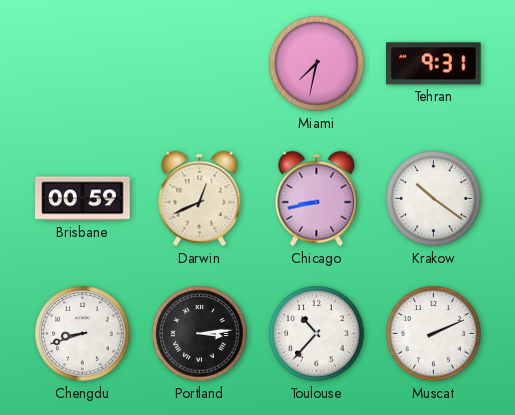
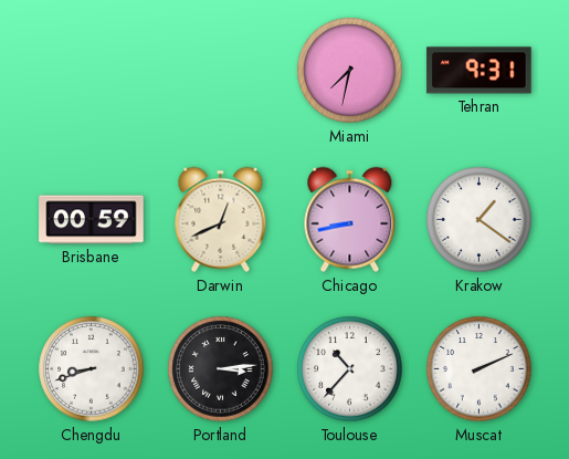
Krakow: 10:21 -> 1:21 (480, 220)
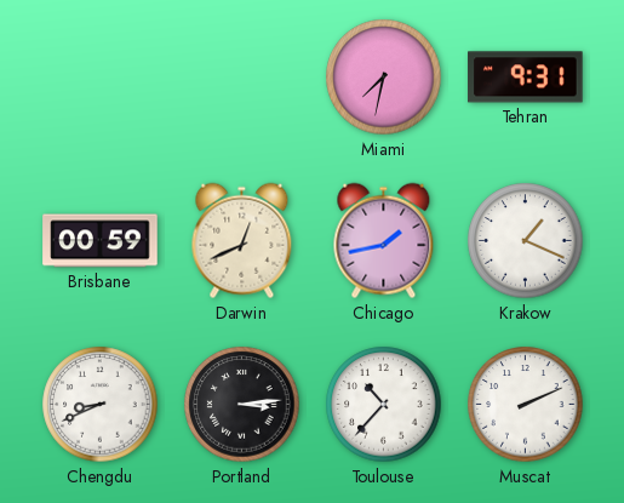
Chicago: 8:43 -> 1:43 (384, 241)
Krakow: 1:21 -> 1:19 (526, 241)
Chengdu: 8:42 -> 8:41 (101, 405)
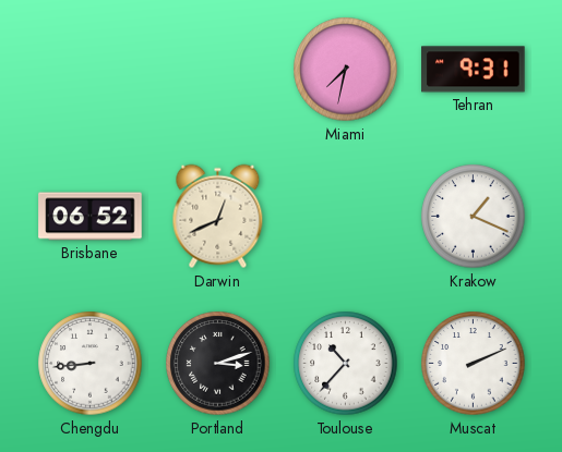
Brisbane: 00:59 -> 06:52 (91, 217)
Chicago: 1:43 -> none (384, 241)
Chengdu: 8:41 -> 8:44 (91, 364)
Portland: 3:14 -> 3:12 (218, 364)
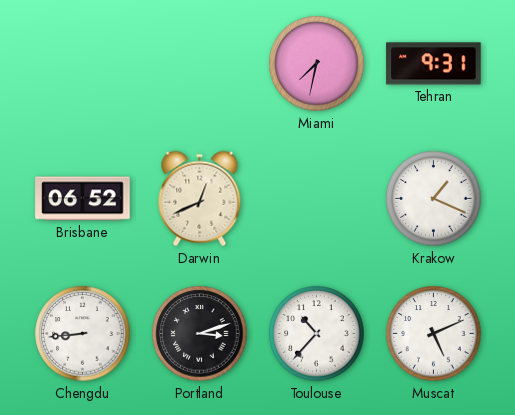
Muscat: 2:11 -> 5:11 (434, 334)
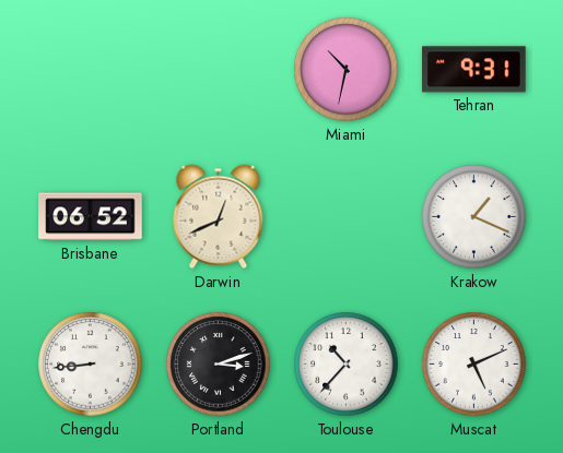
Miami: 7:32 -> 10:32 (347, 70)
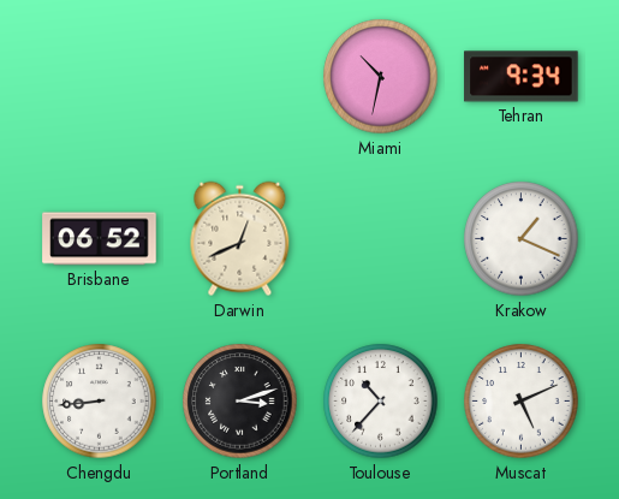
Tehran: 9:31 -> 9:34 (522, 77)
